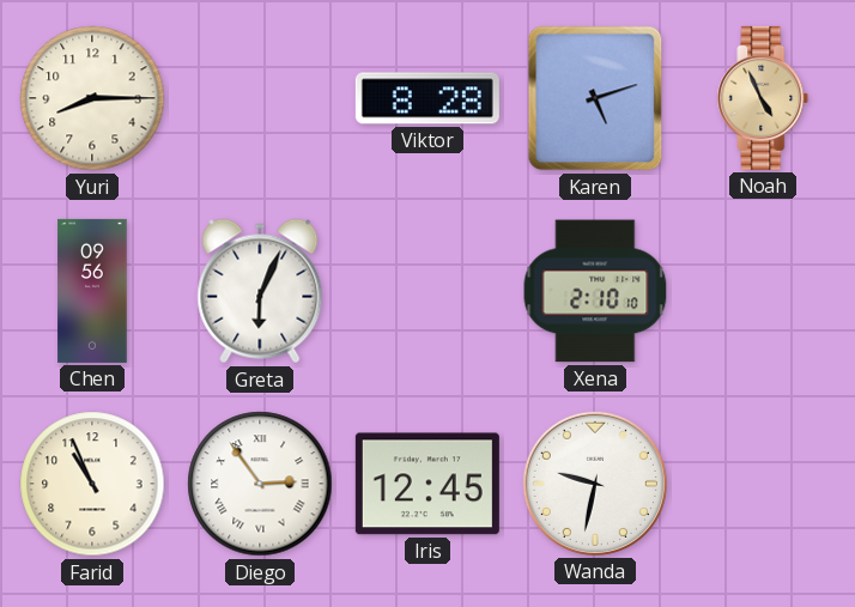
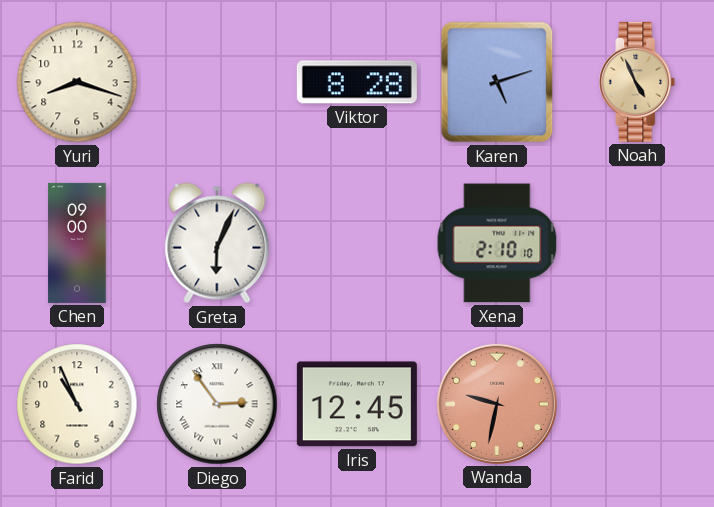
Yuri: 8:15 -> 8:18 (77, 82)
Chen: 09:56 -> 09:00 (77, 243)
Wanda dial: white -> salmon (497, 404)
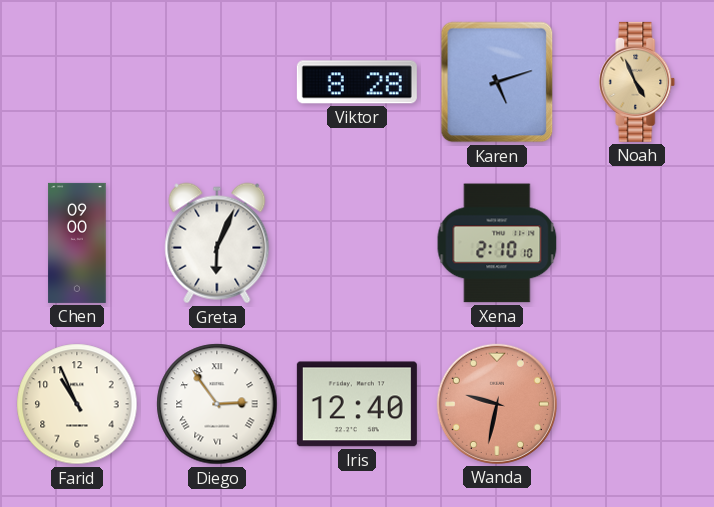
Yuri: 8:18 -> none (77, 82)
Iris: 12:45 -> 12:40 (357, 404)
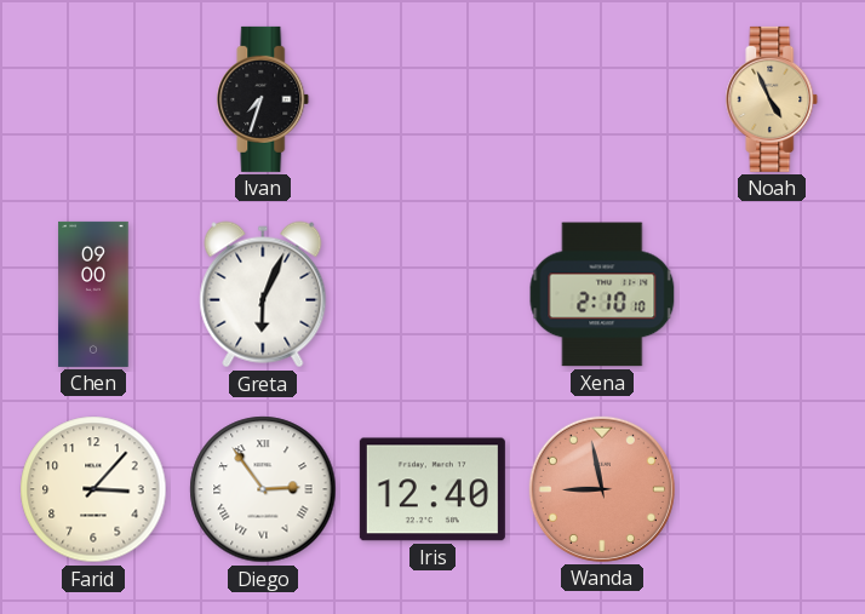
Ivan: none -> 7:33 (263, 99)
Viktor: 8:28 -> none (357, 82)
Karen: 5:12 -> none (497, 82)
Farid: 10:56 -> 3:07 (93, 489)
Wanda: 9:32 -> 8:58 (602, 489)
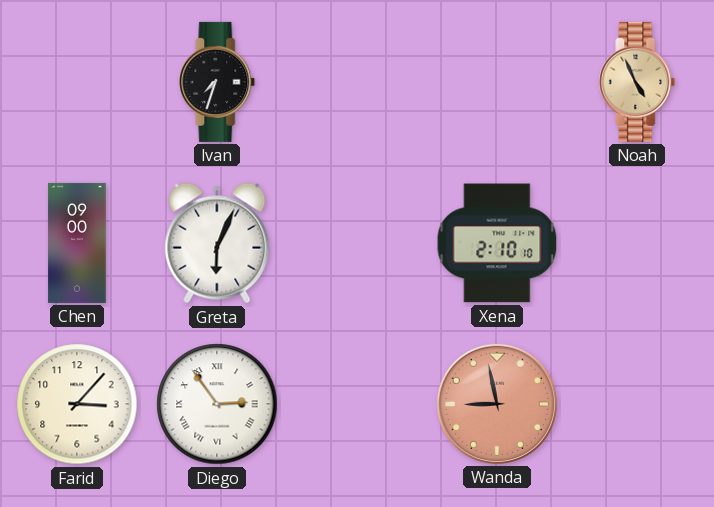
Iris: 12:40 -> none (432, 489)
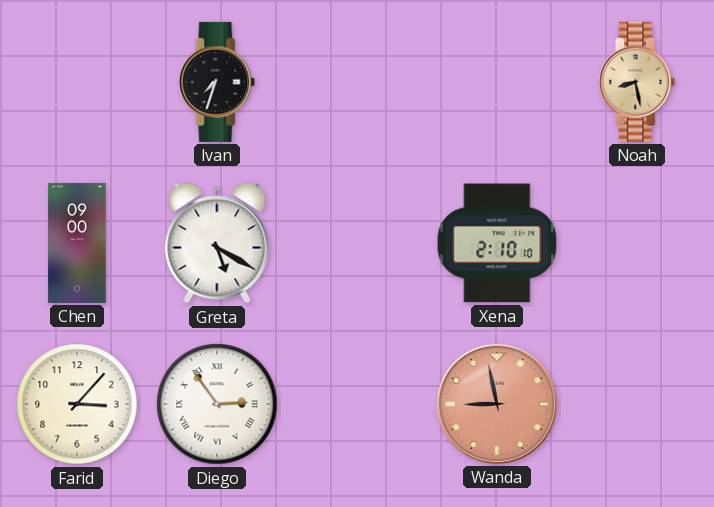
Noah: 4:56 -> 8:28 (637, 82)
Greta: 6:04 -> 5:20 (217, 243)
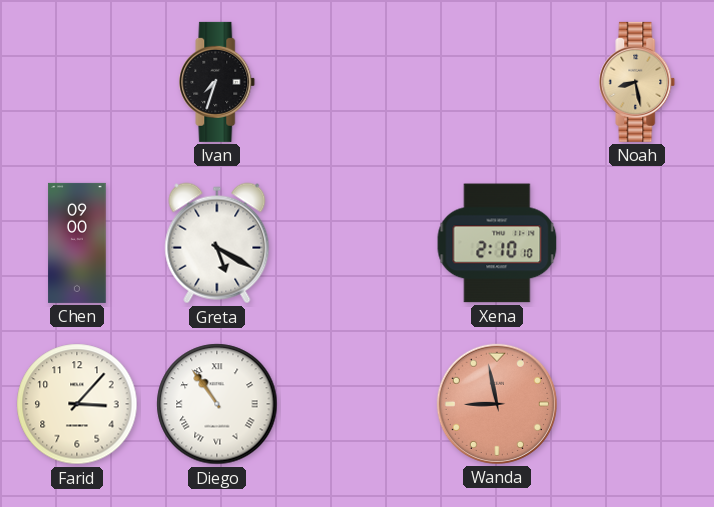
Diego: 2:54 -> 10:54 (217, 404)
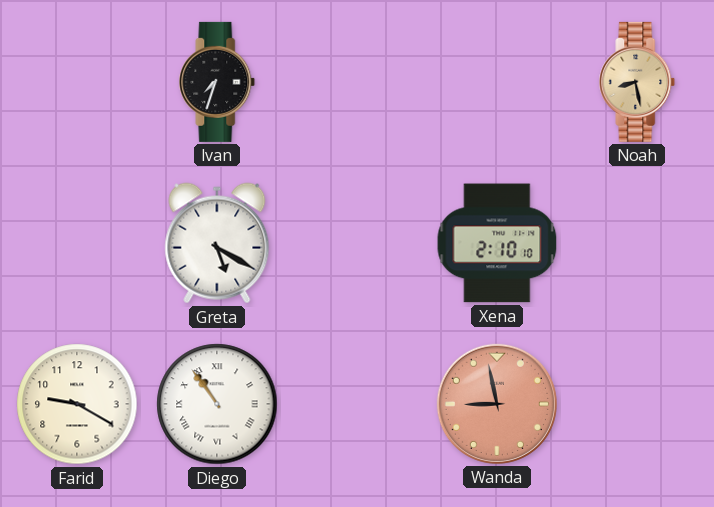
Chen: 09:00 -> none (77, 243)
Farid: 3:07 -> 9:20 (77, 404)
